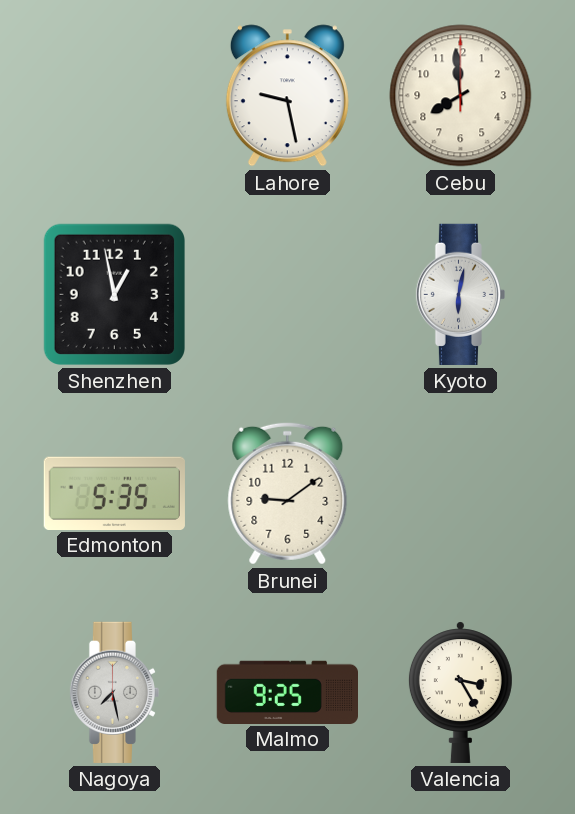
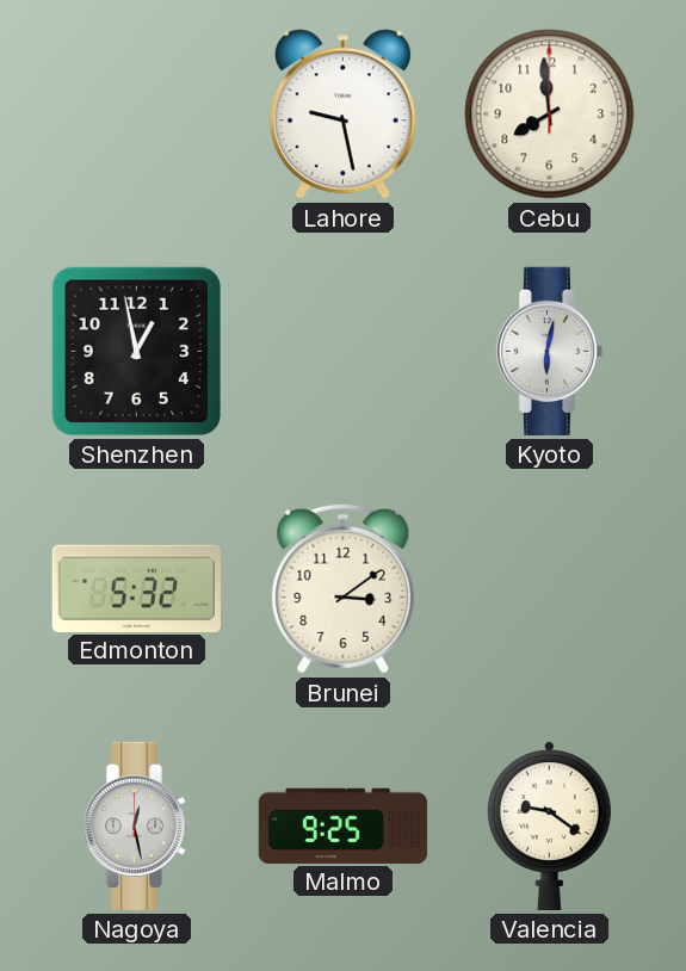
Edmonton: 5:35 -> 5:32 (136, 588)
Brunei: 9:09 -> 3:09 (344, 588)
Nagoya: 7:28 -> 12:28 (136, 825)
Valencia: 3:25 -> 9:21 (549, 825)
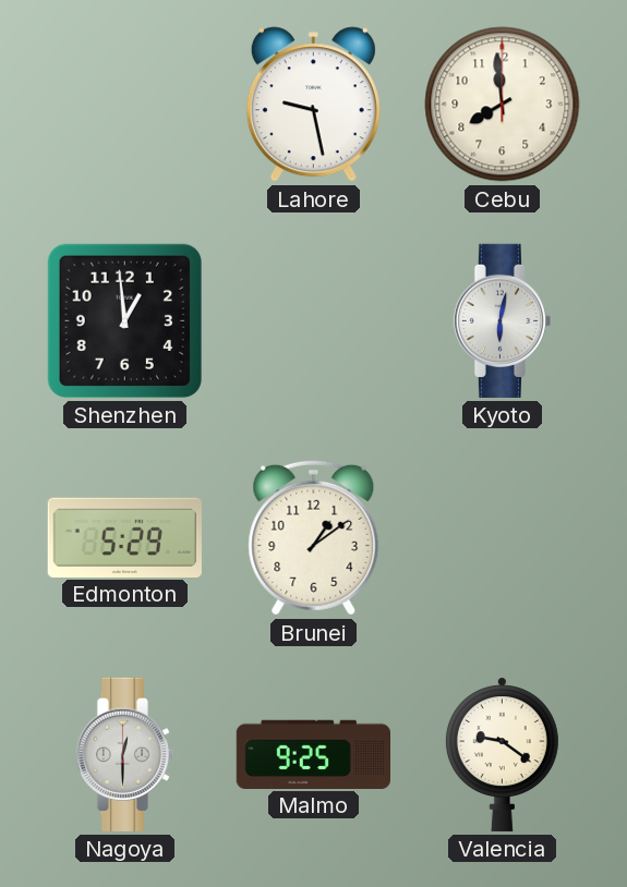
Shenzhen: 12:58 -> 12:59 (124, 320)
Edmonton: 5:32 -> 5:29 (124, 537)
Brunei: 3:09 -> 1:09 (314, 537)
Nagoya: 12:28 -> 12:30 (124, 754)
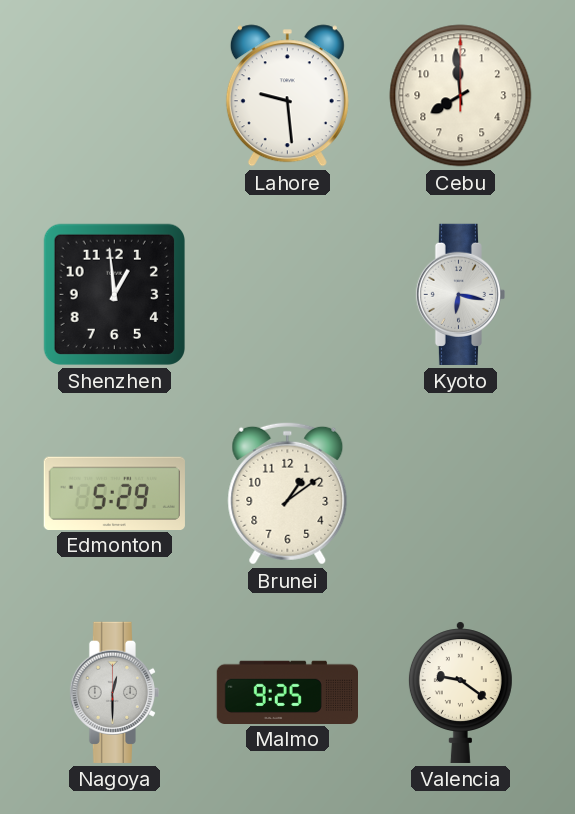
Lahore: 9:28 -> 9:29 (287, 96)
Kyoto: 6:02 -> 6:17 (460, 294)
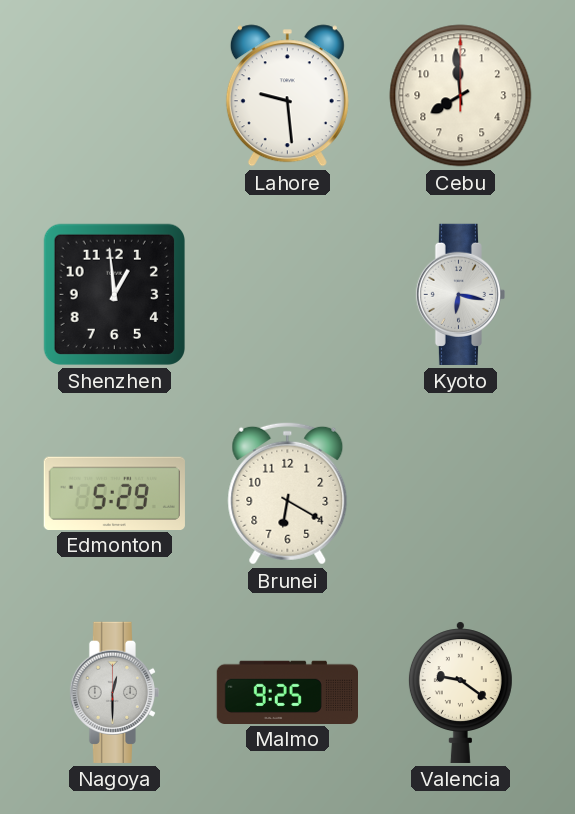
Brunei: 1:09 -> 6:20 (288, 493)
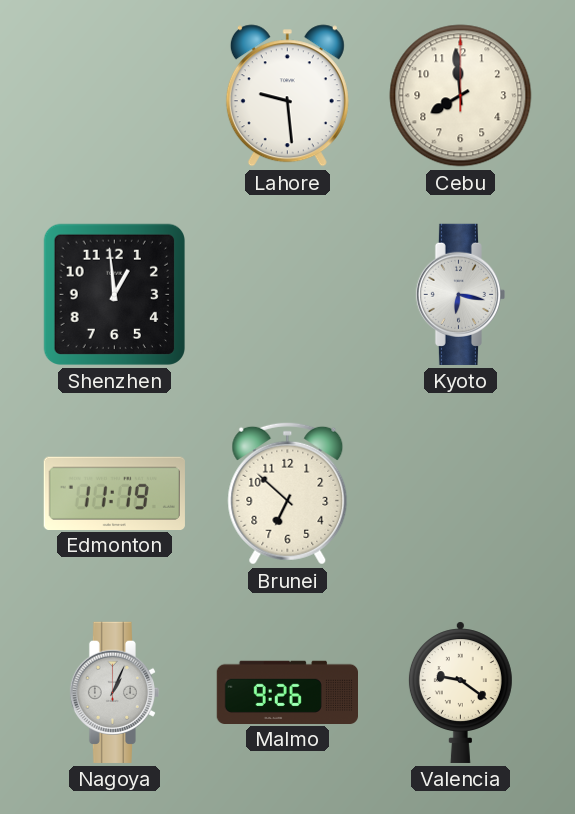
Edmonton: 5:29 -> 11:19 (114, 493)
Brunei: 6:20 -> 6:52 (288, 493)
Nagoya: 12:30 -> 1:04 (114, 692)
Malmo: 9:25 -> 9:26 (287, 692)
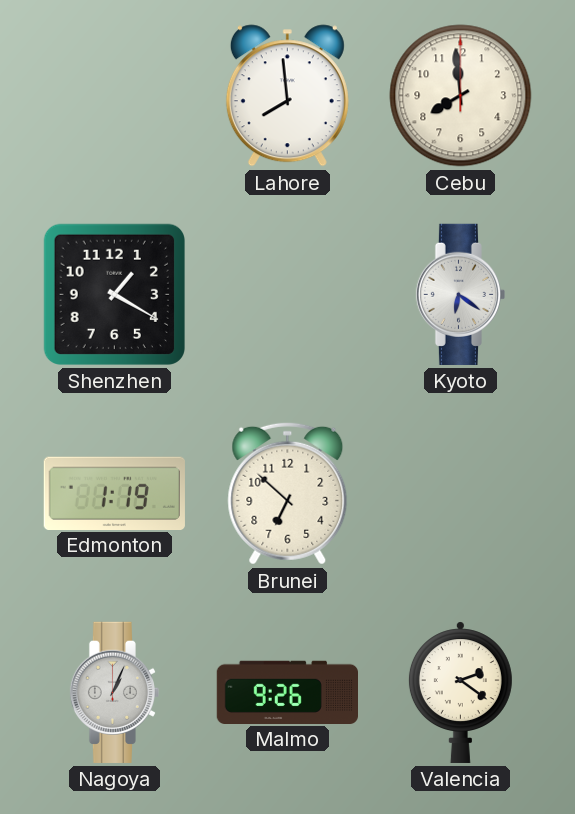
Lahore: 9:29 -> 7:59 (287, 96)
Shenzhen: 12:59 -> 1:20 (114, 294)
Kyoto: 6:17 -> 6:21 (460, 294)
Edmonton: 11:19 -> 1:19 (114, 493)
Valencia: 9:21 -> 2:21 (460, 692)
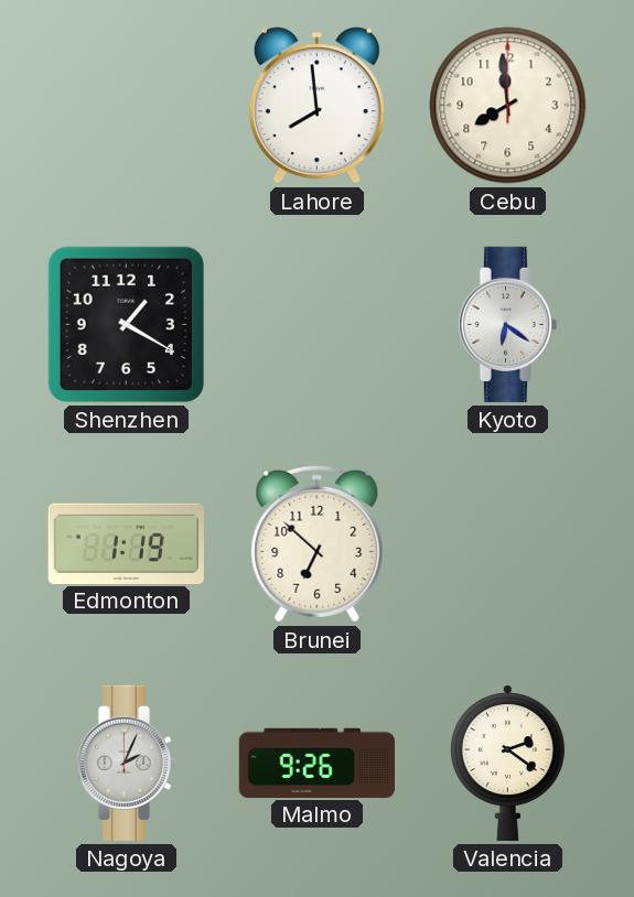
Nagoya: 1:04 -> 2:04 (126, 763)
